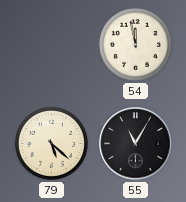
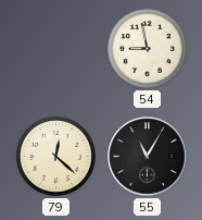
54: 11:58 -> 8:58 (147, 48)
79: 5:22 -> 12:22 (55, 156)
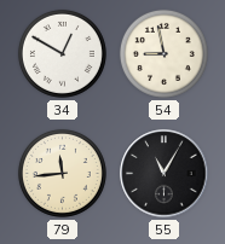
34: none -> 12:50 (62, 53)
79: 12:22 -> 11:44 (62, 173)
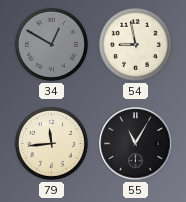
34 dial: white -> grey (51, 44)
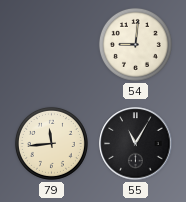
34: 12:50 -> none (51, 44)
54: 8:58 -> 9:01 (135, 44)
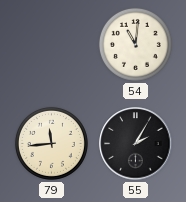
54: 9:01 -> 11:01 (135, 44)
55: 11:05 -> 2:05 (136, 144)
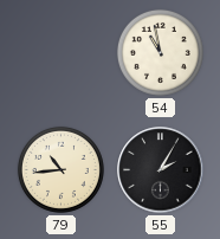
54: 11:01 -> 10:58 (160, 52)
79: 11:44 -> 10:44 (60, 169)
